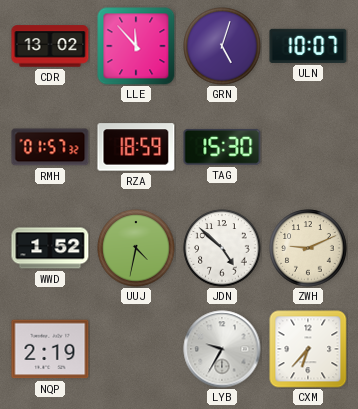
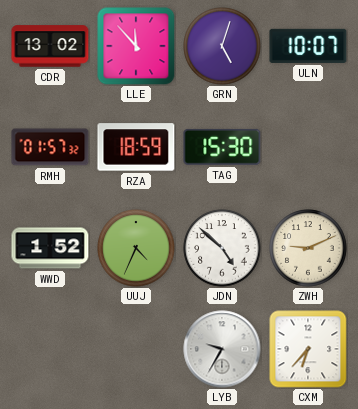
UUJ: 4:32 -> 4:34 (136, 248)
NQP: 2:19 -> none (50, 349)
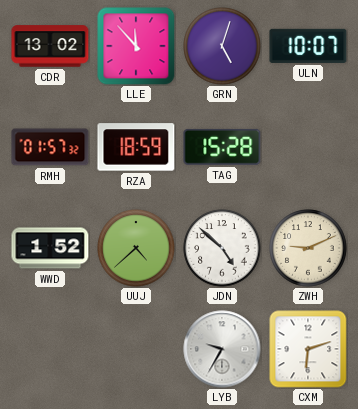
TAG: 15:30 -> 15:28 (222, 147)
UUJ: 4:34 -> 4:38 (136, 248)
CXM: 6:37 -> 6:12 (308, 349)
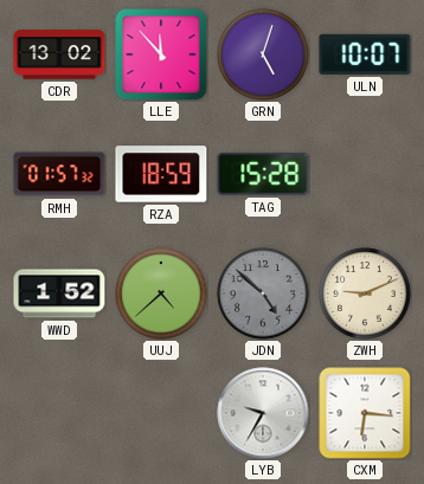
JDN dial: white -> grey (263, 293)
CXM: 6:12 -> 6:16 (365, 413)
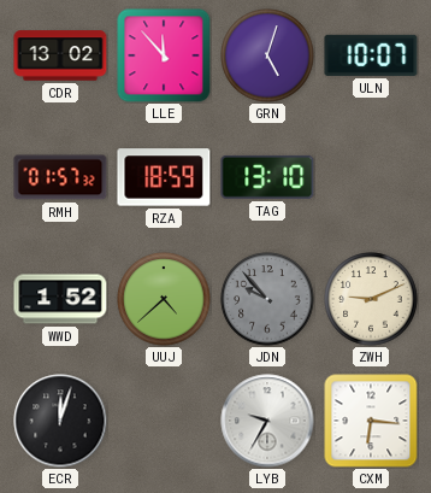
TAG: 15:28 -> 13:10 (267, 177)
JDN: 4:52 -> 9:53 (267, 299)
ECR: none -> 12:03 (60, 421)
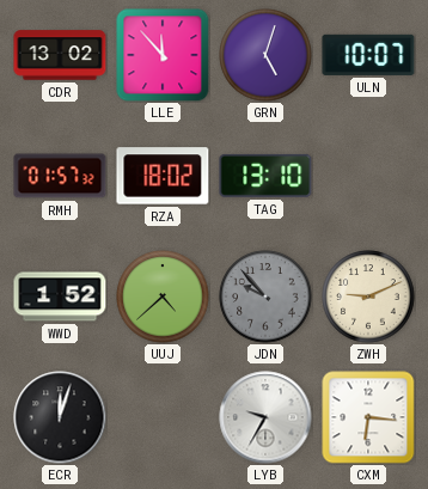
RZA: 18:59 -> 18:02 (163, 176)
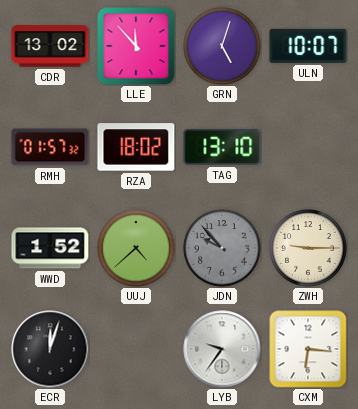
ZWH: 9:11 -> 9:15 (308, 248)
LYB: 9:35 -> 9:36 (222, 349)
